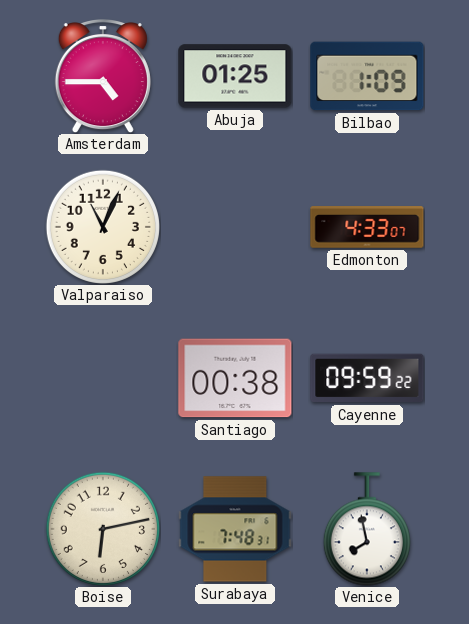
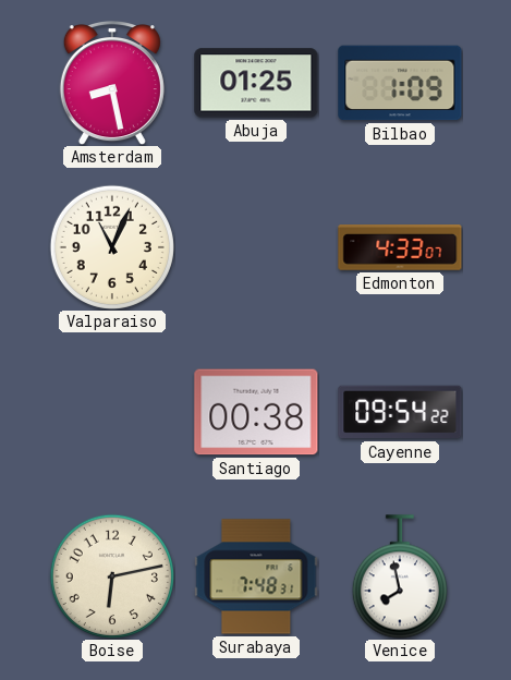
Amsterdam: 4:45 -> 8:28 (112, 84)
Cayenne: 09:59 -> 09:54 (400, 412)
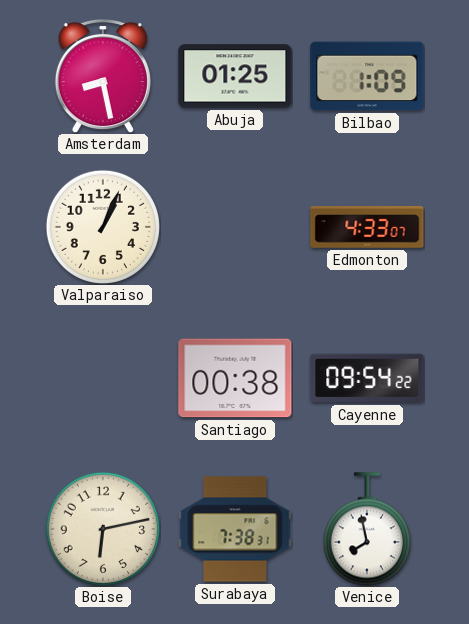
Valparaiso: 11:04 -> 1:04 (102, 226)
Surabaya: 7:48 -> 7:38 (235, 529)
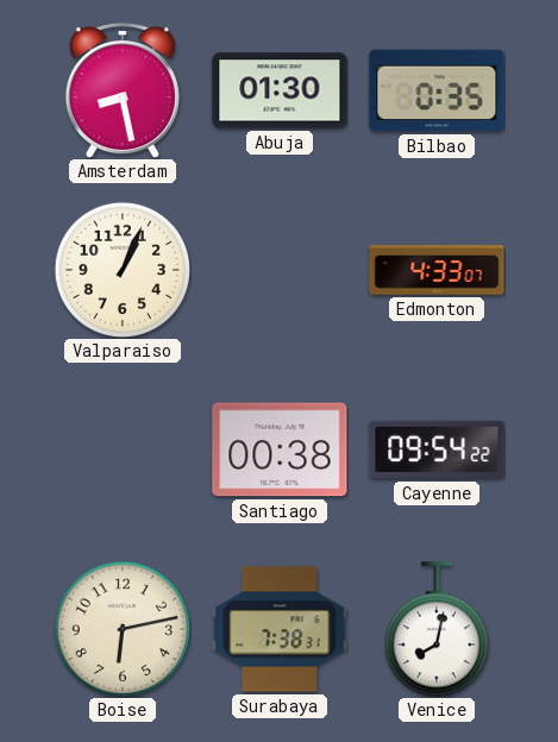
Abuja: 01:25 -> 01:30 (280, 90)
Bilbao: 1:09 -> 0:35 (437, 90)
Venice: 7:58 -> 8:02 (437, 629)
